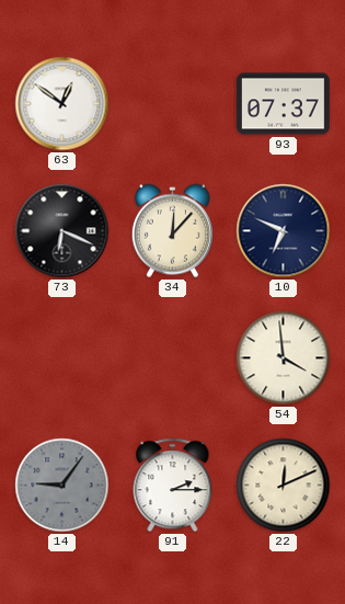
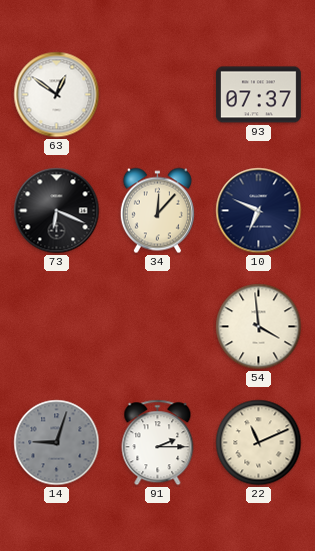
14: 9:06 -> 9:03 (57, 443)
22: 12:11 -> 11:11 (259, 443)
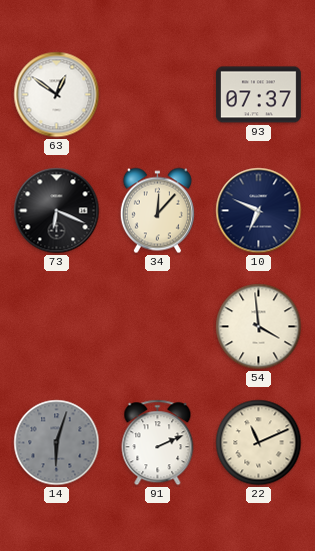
14: 9:03 -> 6:03 (57, 443)
91: 2:15 -> 2:11 (158, 443)
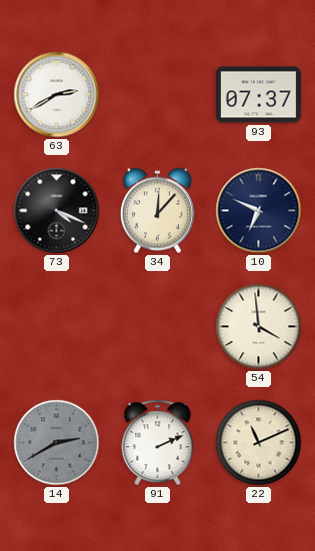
63: 12:51 -> 2:40 (57, 95)
73: 6:19 -> 4:19 (57, 211)
14: 6:03 -> 2:40 (57, 443)
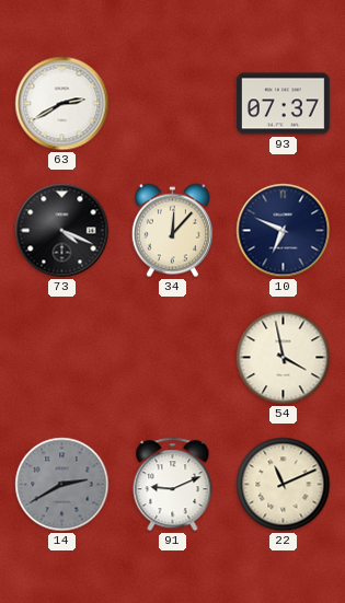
54: 3:59 -> 3:58 (284, 358)
91: 2:11 -> 9:11 (173, 485)
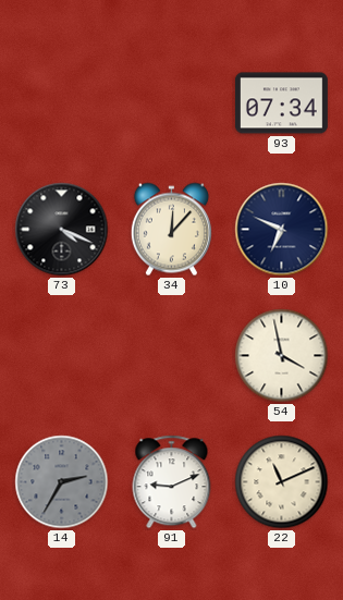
63: 2:40 -> none (62, 104)
93: 07:37 -> 07:34 (282, 103)
14: 2:40 -> 2:35 (62, 482)
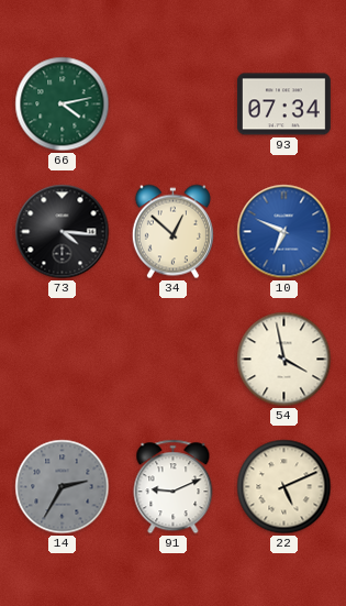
66: none -> 4:13 (63, 104)
73: 4:19 -> 4:16 (63, 232)
34: 12:07 -> 12:52 (172, 232)
10 dial: navy -> blue (284, 232)
22: 11:11 -> 5:11 (284, 487)
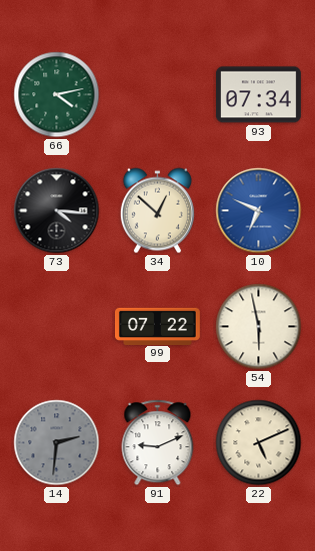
99: none -> 07:22 (158, 326)
54: 3:58 -> 5:58 (259, 327)
14: 2:35 -> 2:31 (57, 443)
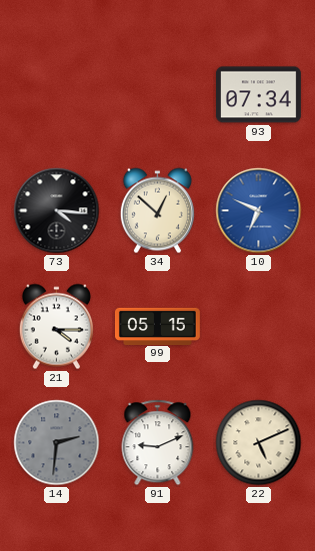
66: 4:13 -> none (57, 95)
21: none -> 4:15 (56, 327)
99: 07:22 -> 05:15 (158, 326)
54: 5:58 -> none (259, 327)
